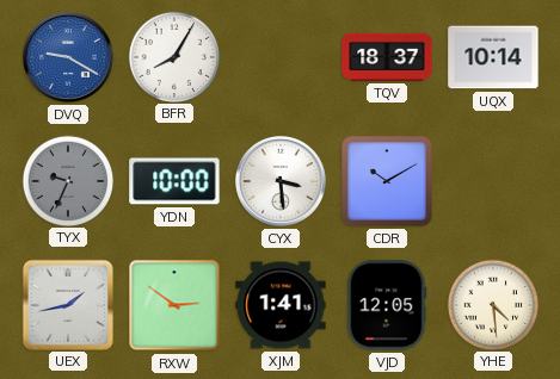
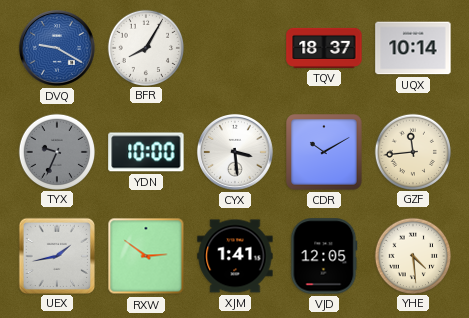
GZF: none -> 11:44 (412, 151)
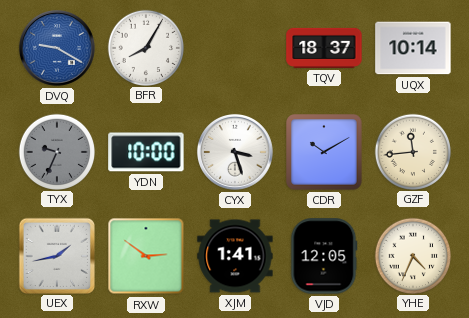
CYX: 3:29 -> 3:27 (235, 152)
YHE: 4:29 -> 4:34 (412, 255)
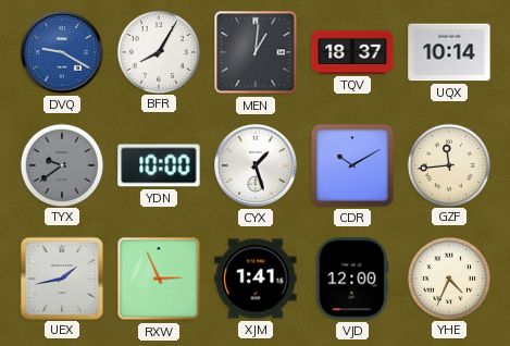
MEN: none -> 1:01 (256, 52)
TYX: 9:34 -> 9:39 (61, 164)
CYX: 3:27 -> 1:27 (256, 165)
RXW: 2:51 -> 2:56 (159, 279)
VJD: 12:05 -> 12:00 (352, 279)
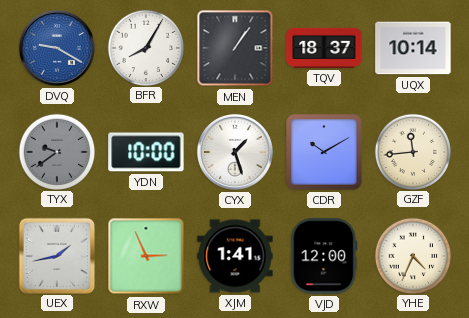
MEN: 1:01 -> 1:06 (235, 48)
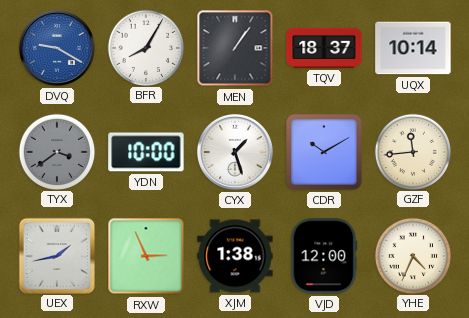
TYX: 9:39 -> 3:39 (56, 151)
XJM: 1:41 -> 1:38 (235, 256)
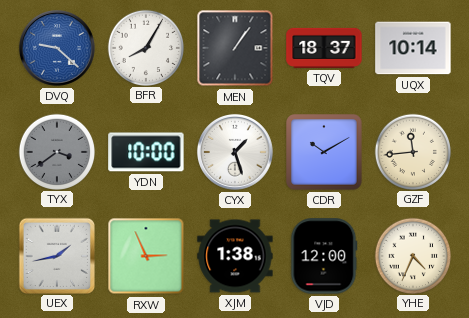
DVQ: 9:20 -> 9:22 (57, 48)
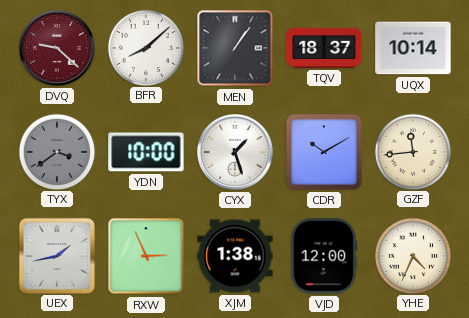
DVQ dial: blue -> burgundy (57, 48)
BFR: 8:05 -> 8:08 (145, 47)
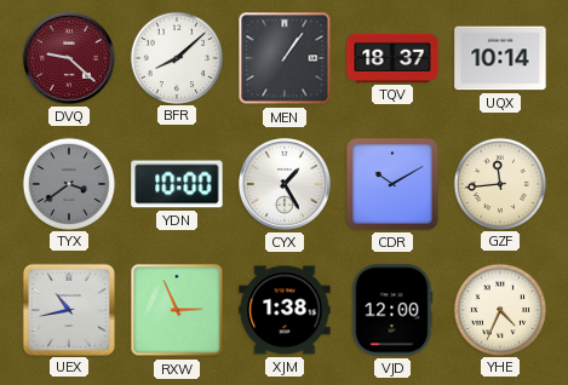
CYX: 1:27 -> 1:25 (285, 184)
UEX: 1:43 -> 10:43 (68, 309)
